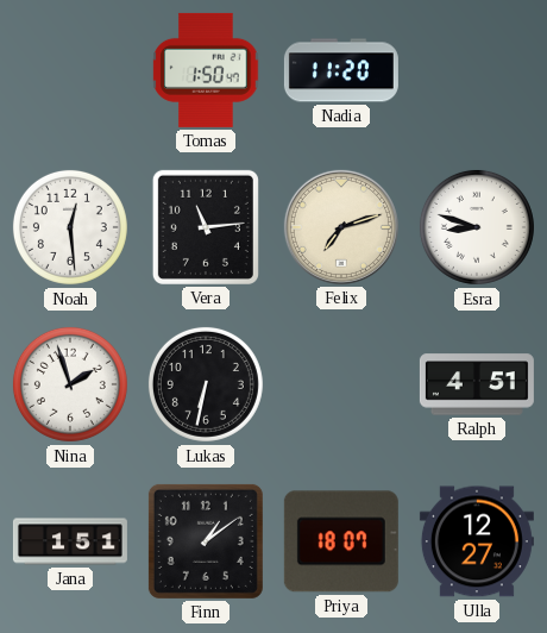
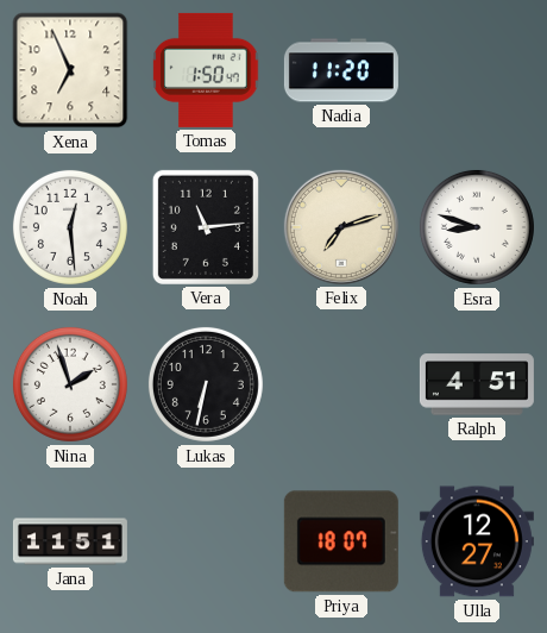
Xena: none -> 6:56 (70, 70)
Jana: 1:51 -> 11:51 (70, 541)
Finn: 1:09 -> none (206, 541)
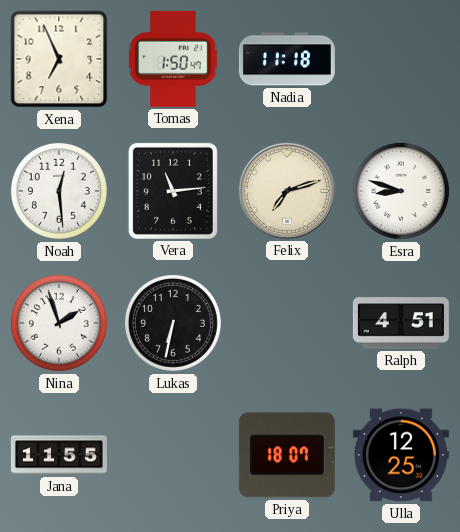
Nadia: 11:20 -> 11:18 (287, 59)
Jana: 11:51 -> 11:55 (59, 455)
Ulla: 12:27 -> 12:25 (401, 455)
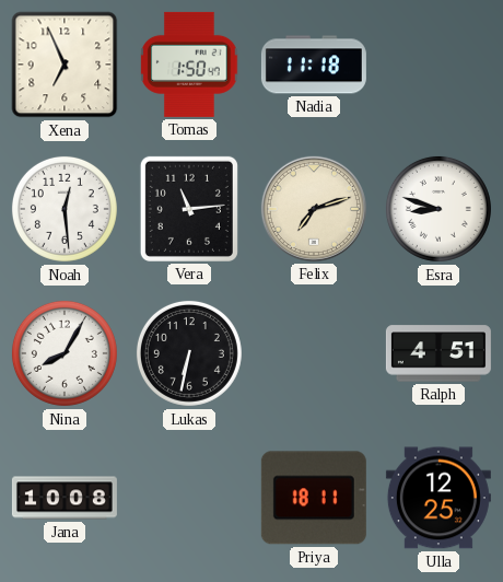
Nina: 1:57 -> 8:05 (65, 353)
Jana: 11:55 -> 10:08 (65, 498)
Priya: 18:07 -> 18:11 (314, 498)
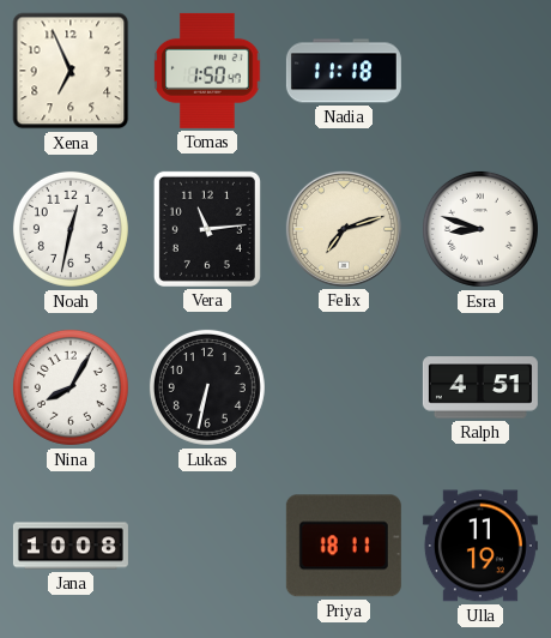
Noah: 12:29 -> 12:32 (71, 229)
Ulla: 12:25 -> 11:19 (480, 546)
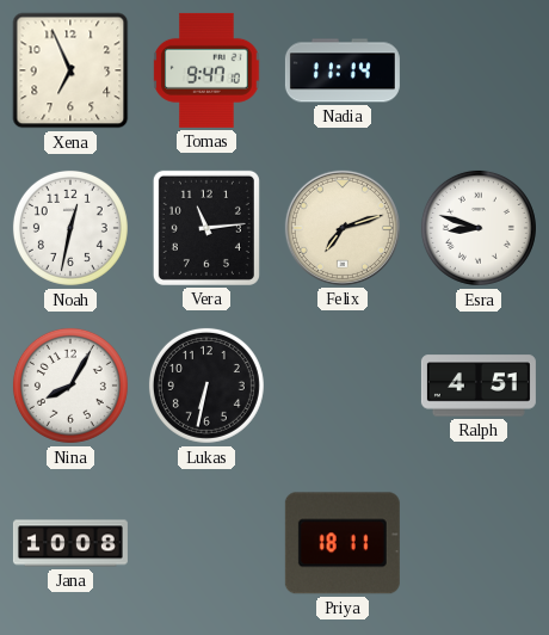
Tomas: 1:50 -> 9:47 (206, 70)
Nadia: 11:18 -> 11:14 (343, 70)
Ulla: 11:19 -> none (480, 546)
